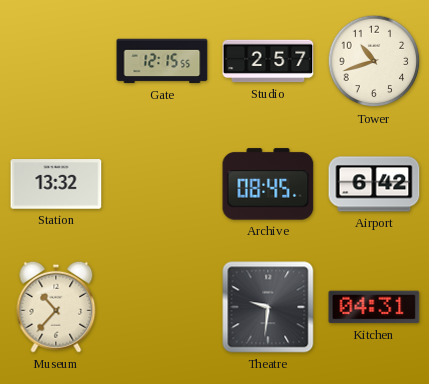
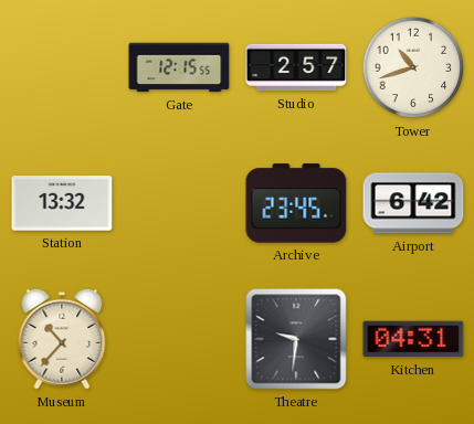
Archive: 08:45 -> 23:45 (296, 203)
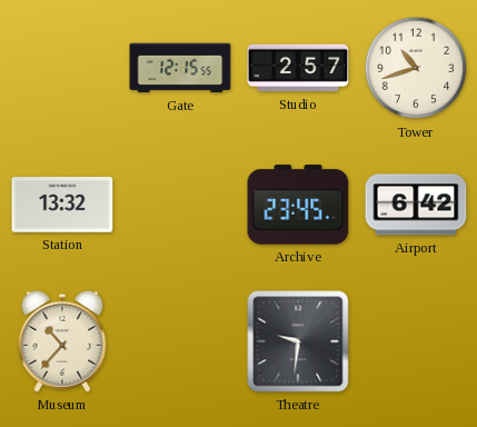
Kitchen: 04:31 -> none (413, 339)
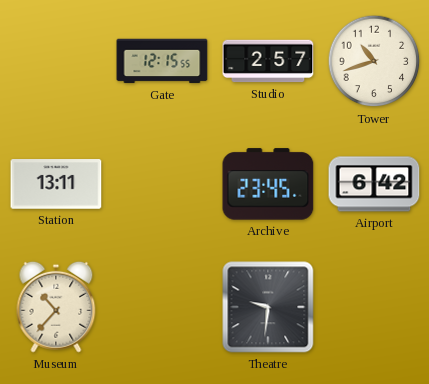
Station: 13:32 -> 13:11 (56, 184)
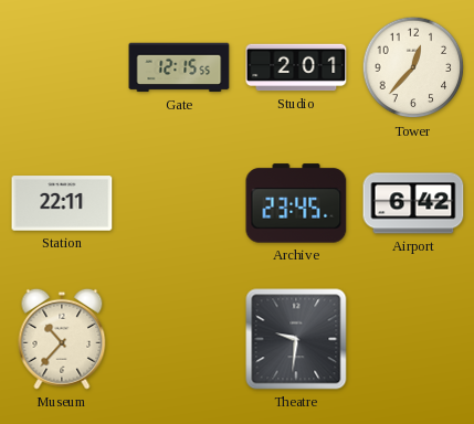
Studio: 2:57 -> 2:01 (296, 67)
Tower: 10:42 -> 12:37 (413, 67)
Station: 13:11 -> 22:11 (62, 203)
